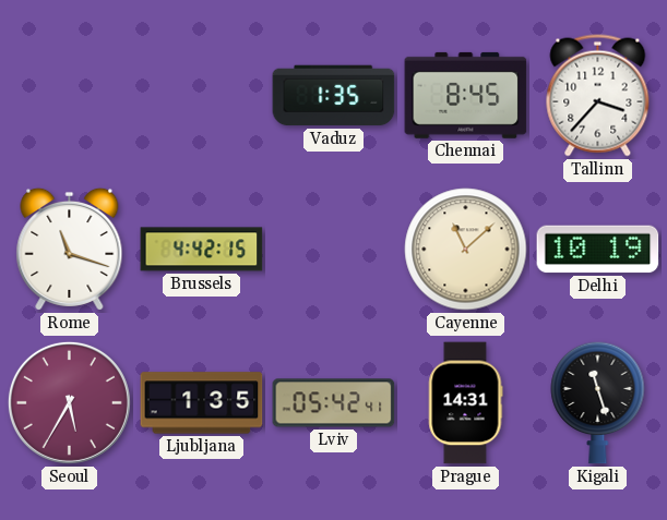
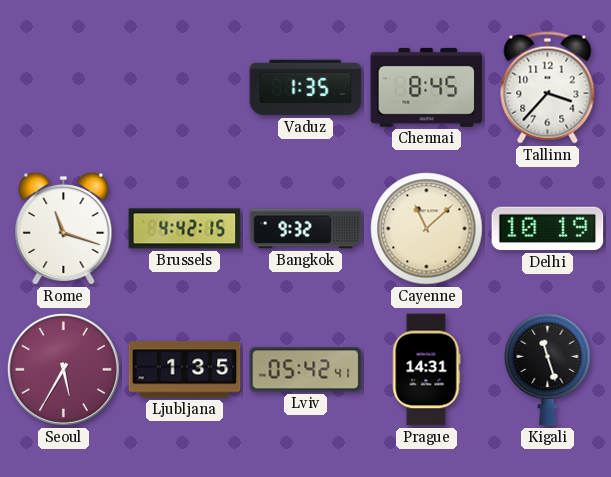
Bangkok: none -> 9:32 (306, 229)
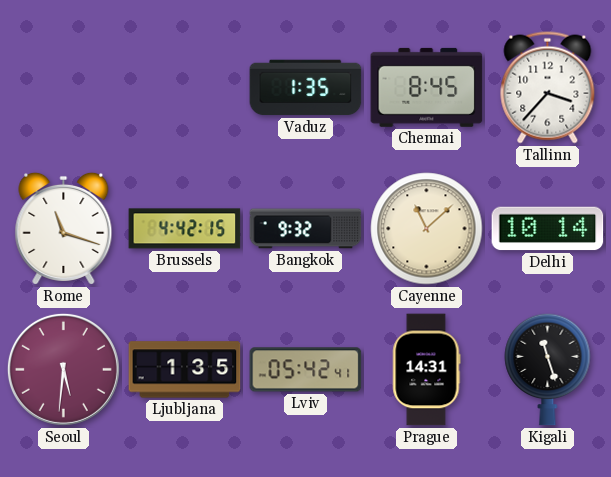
Delhi: 10:19 -> 10:14 (548, 229)
Seoul: 5:35 -> 5:31 (63, 369)
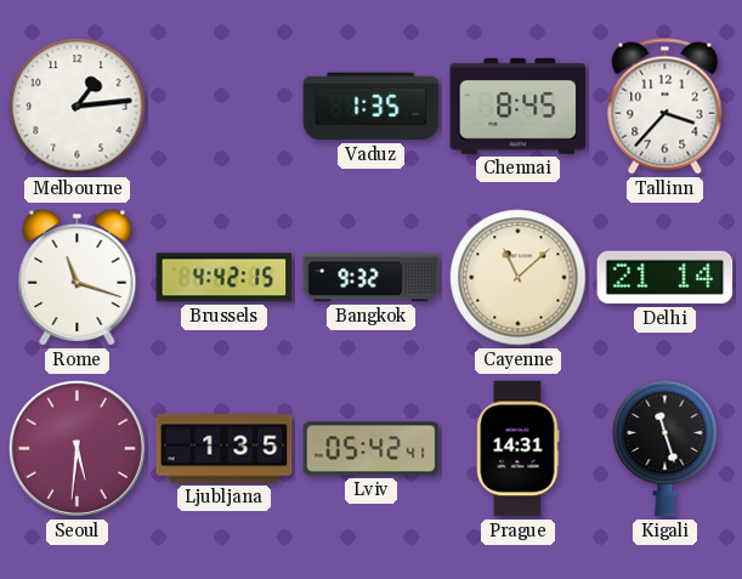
Melbourne: none -> 1:14 (78, 107)
Delhi: 10:14 -> 21:14 (665, 278)
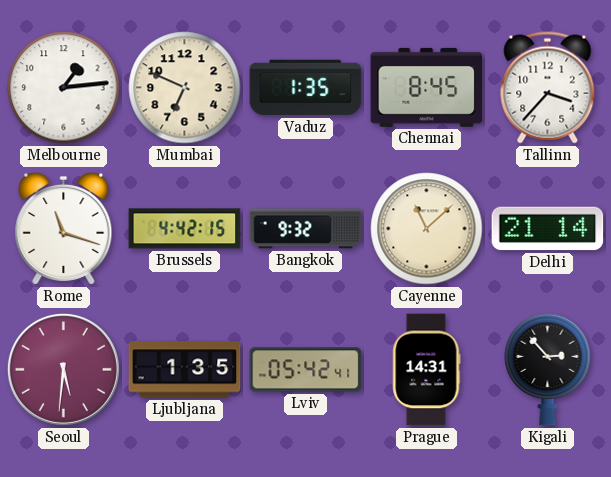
Mumbai: none -> 6:49 (185, 88)
Kigali: 11:27 -> 2:53 (548, 369)
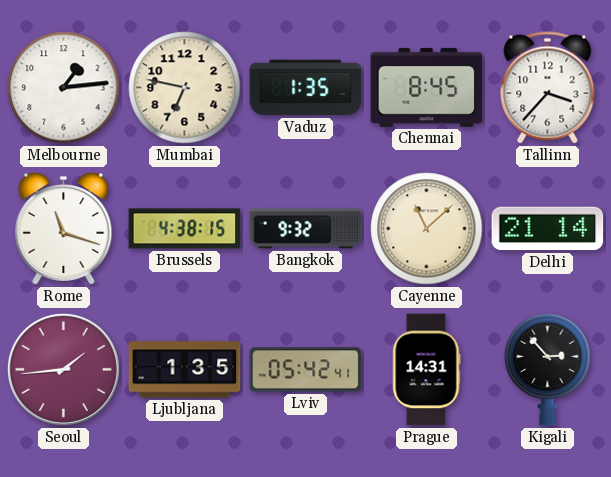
Mumbai: 6:49 -> 6:47 (185, 88)
Brussels: 4:42 -> 4:38 (185, 229)
Seoul: 5:31 -> 1:44 (63, 369)
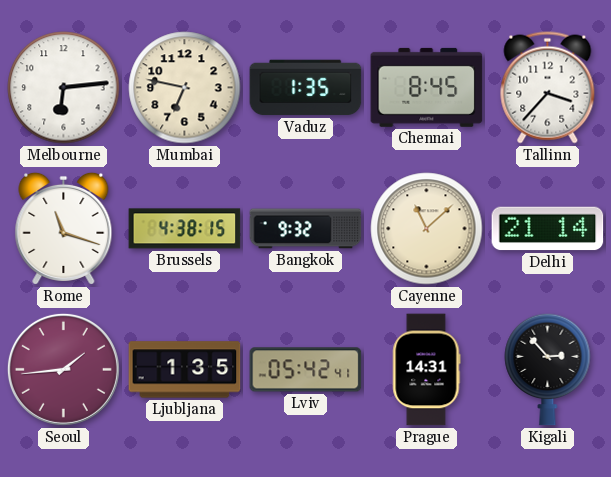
Melbourne: 1:14 -> 6:14 (64, 88)
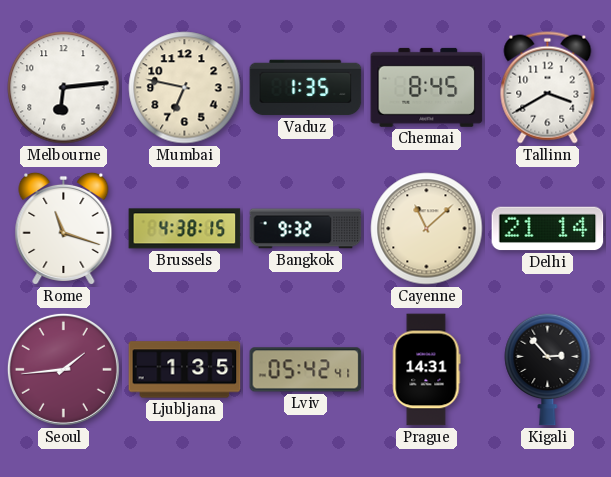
Tallinn: 3:37 -> 3:40 (548, 88)
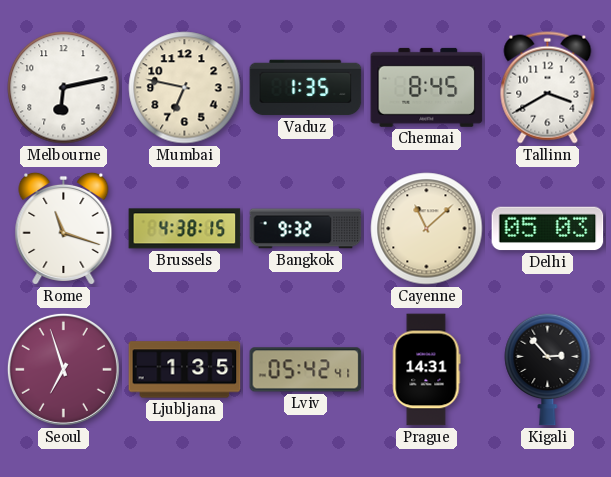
Melbourne: 6:14 -> 6:13 (64, 88)
Delhi: 21:14 -> 05:03 (548, 229)
Seoul: 1:44 -> 6:57 (63, 369)
